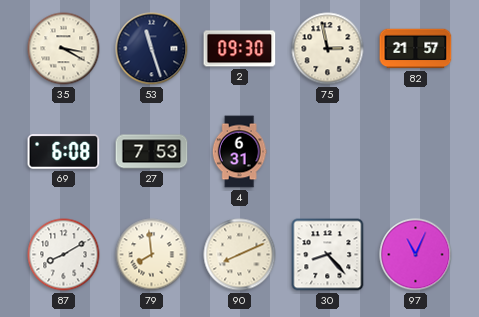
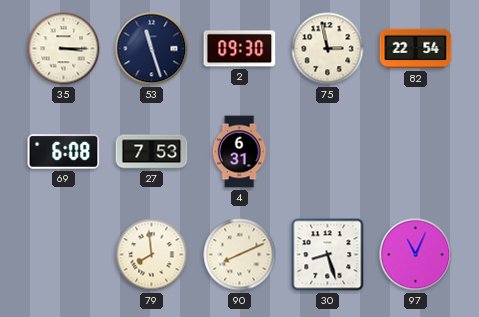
35: 3:20 -> 3:15 (64, 49)
82: 21:57 -> 22:54 (416, 49)
87: 8:10 -> none (64, 255)
30: 8:23 -> 8:27 (328, 255)
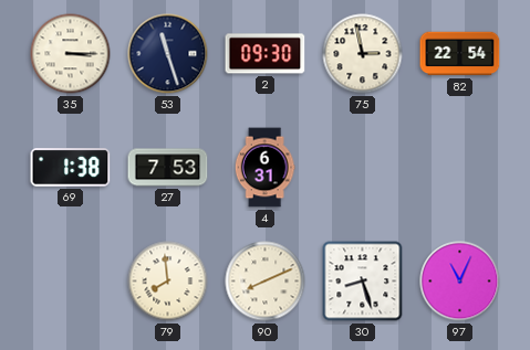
69: 6:08 -> 1:38 (71, 168)
